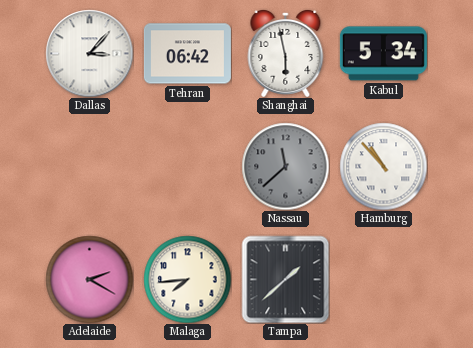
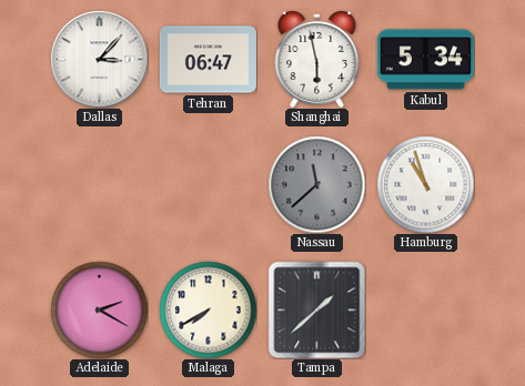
Tehran: 06:42 -> 06:47 (208, 60)
Hamburg: 10:53 -> 10:57 (425, 184)
Malaga: 7:44 -> 7:40 (208, 309)
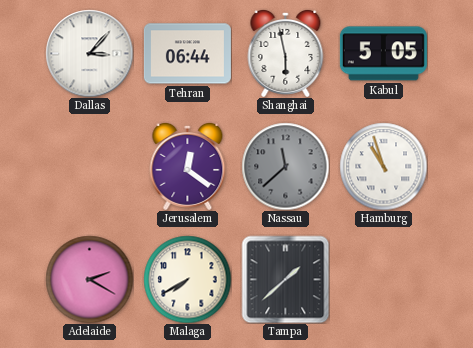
Tehran: 06:47 -> 06:44 (187, 54)
Kabul: 5:34 -> 5:05 (383, 54)
Jerusalem: none -> 12:21 (188, 166)
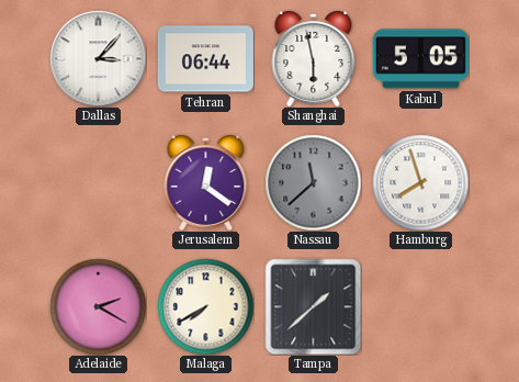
Hamburg: 10:57 -> 7:57 (420, 182)
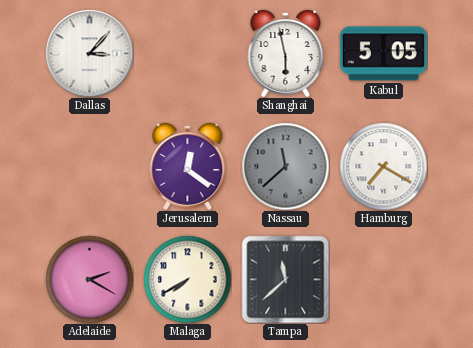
Tehran: 06:44 -> none (205, 59)
Hamburg: 7:57 -> 7:20 (383, 166)
Tampa: 1:38 -> 11:38 (285, 279)
